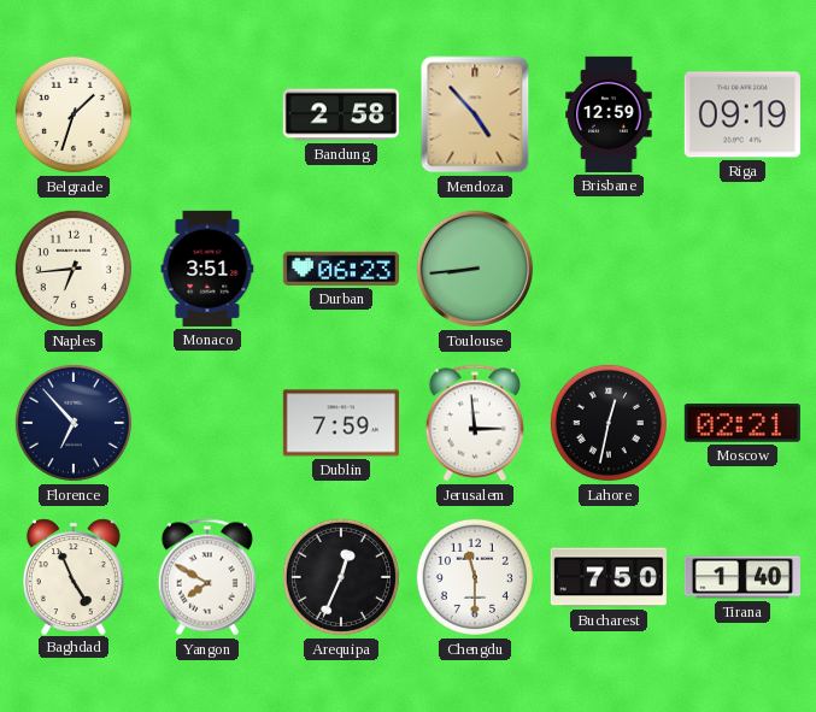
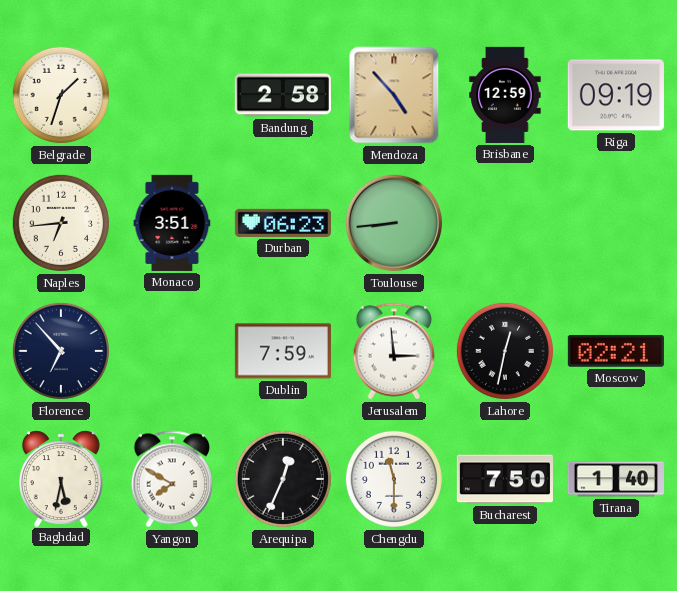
Baghdad: 4:56 -> 5:32 (61, 478)
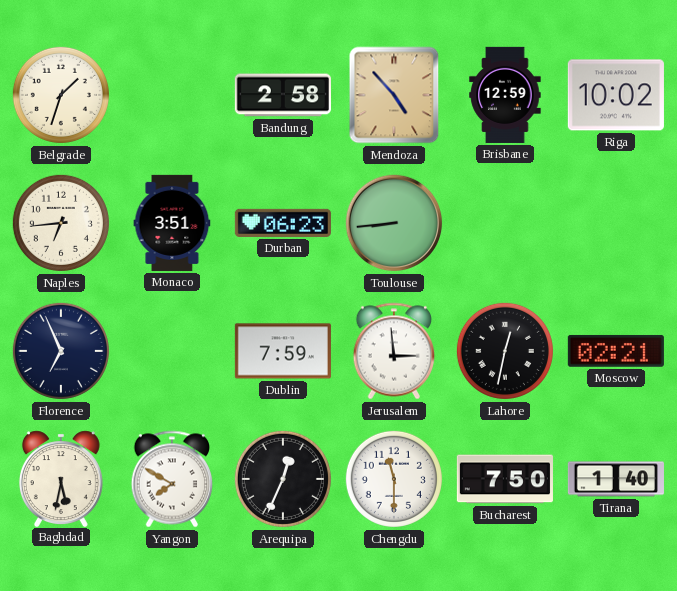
Riga: 09:19 -> 10:02 (616, 95)
Florence: 6:53 -> 6:56 (61, 351)
